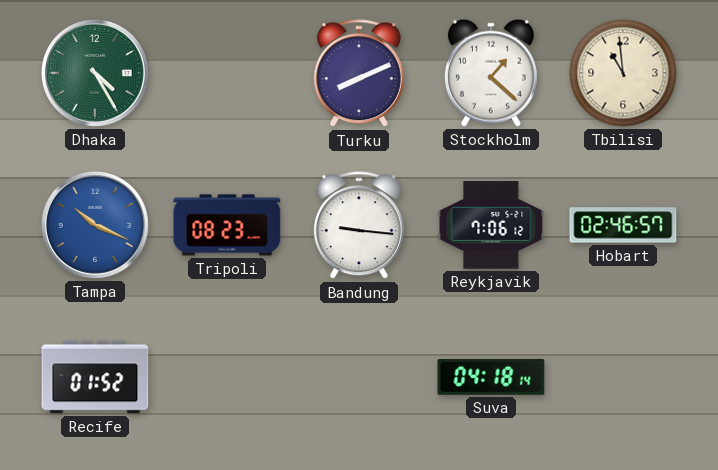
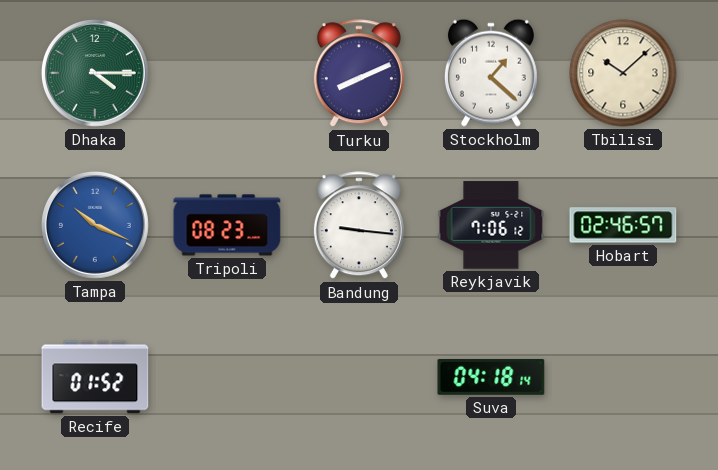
Dhaka: 4:25 -> 4:15 (95, 73)
Tbilisi: 10:59 -> 10:08 (623, 73)
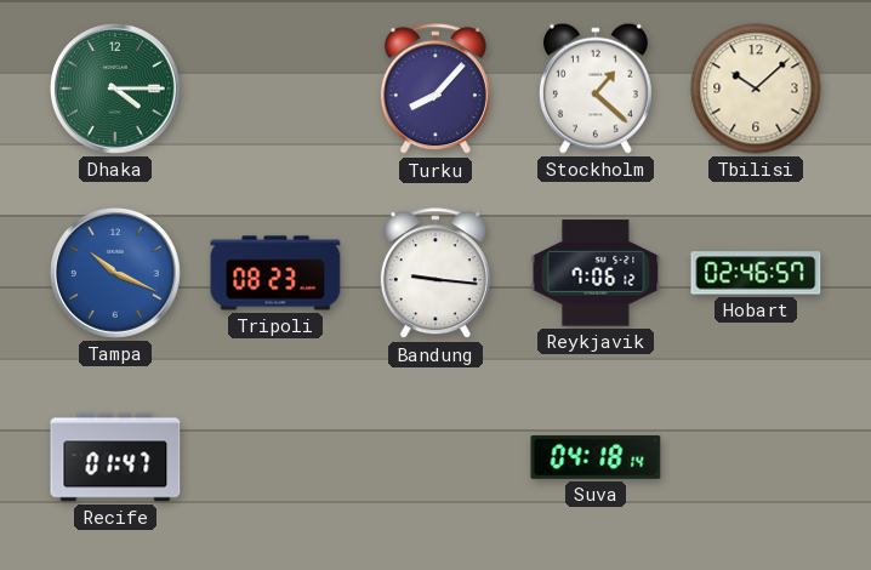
Turku: 8:11 -> 8:07 (435, 90)
Recife: 01:52 -> 01:47 (115, 457)
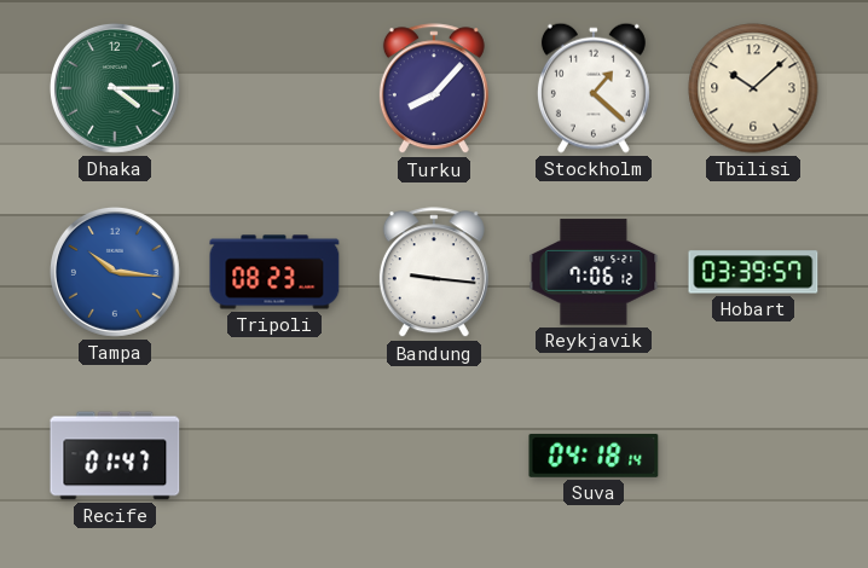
Tampa: 10:19 -> 10:16 (115, 272)
Hobart: 02:46 -> 03:39 (753, 272)
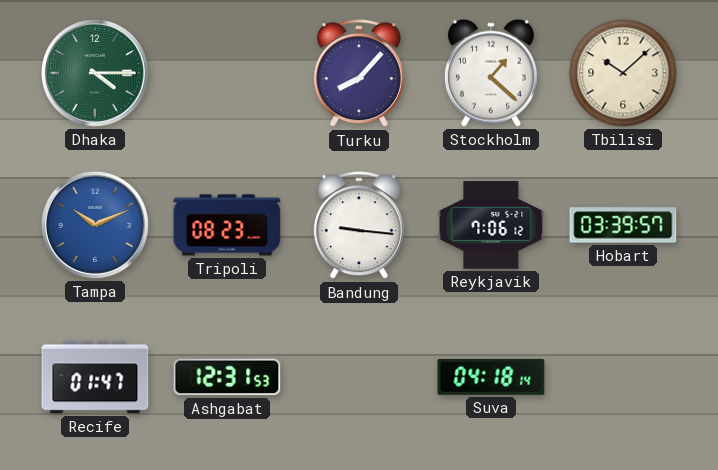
Tampa: 10:16 -> 10:11 (95, 225)
Ashgabat: none -> 12:31 (227, 377)
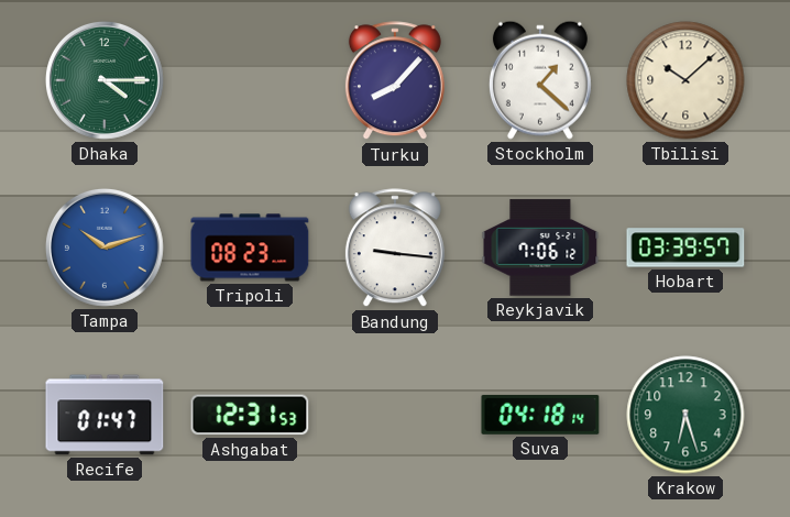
Tampa: 10:11 -> 10:12 (105, 248)
Krakow: none -> 6:27 (685, 415)
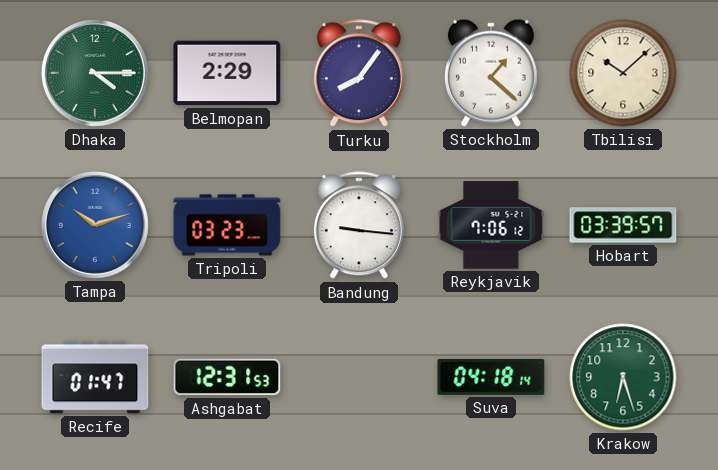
Belmopan: none -> 2:29 (227, 73)
Turku: 8:07 -> 8:06 (359, 74)
Tripoli: 08:23 -> 03:23 (227, 225)
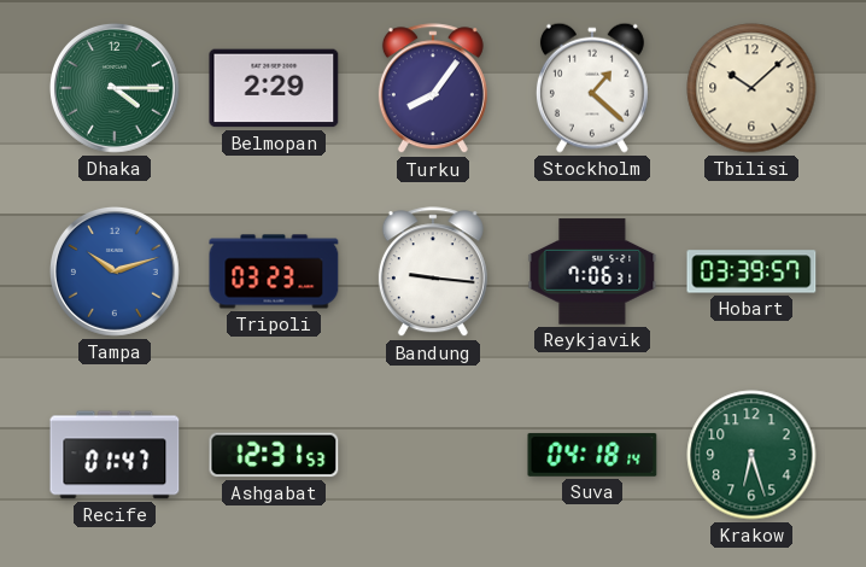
Reykjavik: 7:06:12 -> 7:06:31 (592, 271)
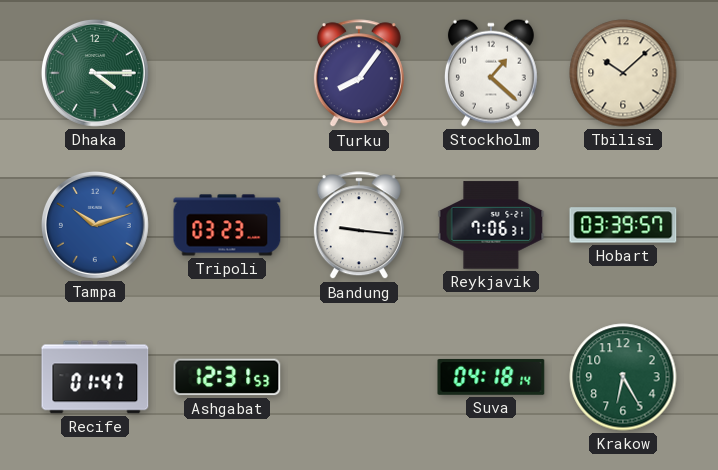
Belmopan: 2:29 -> none (274, 88)
Krakow: 6:27 -> 6:25 (623, 377)
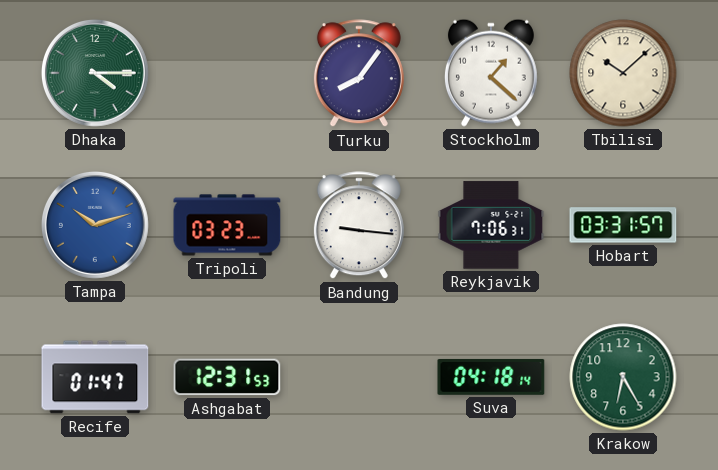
Hobart: 03:39 -> 03:31 (623, 225)
